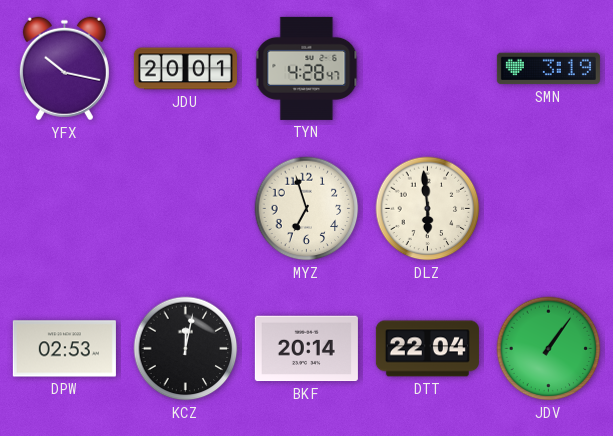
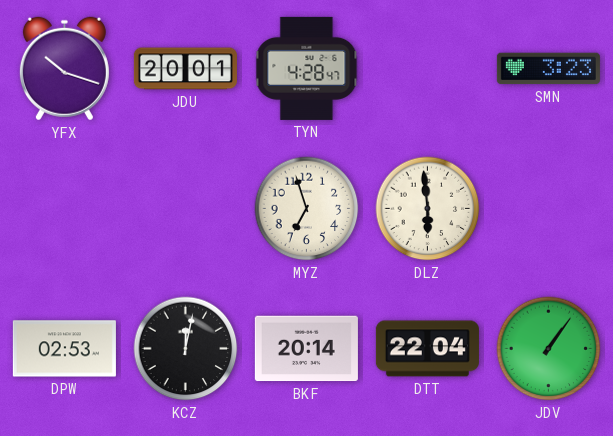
YFX: 10:17 -> 10:18 (64, 69)
SMN: 3:19 -> 3:23 (548, 69)
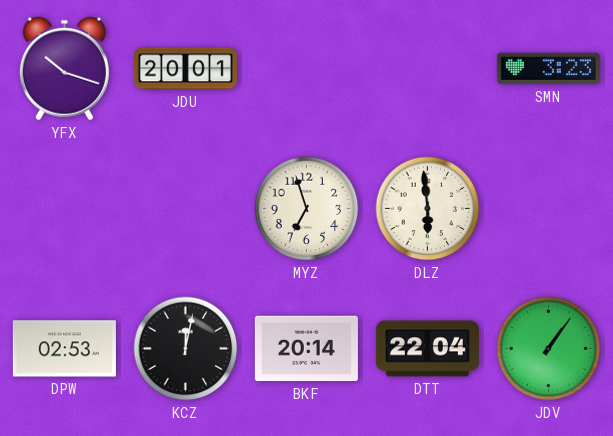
TYN: 4:28 -> none (307, 68)
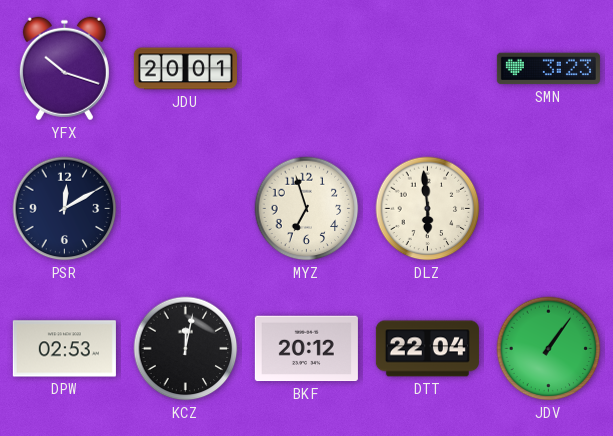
PSR: none -> 12:10 (65, 209)
BKF: 20:14 -> 20:12 (306, 349)
